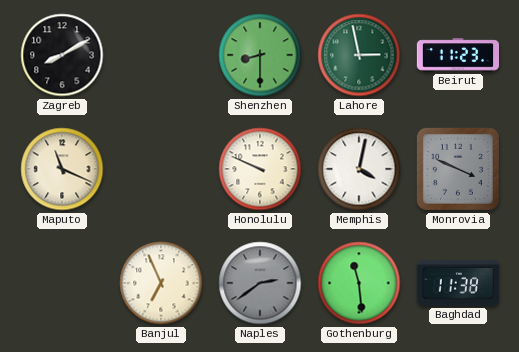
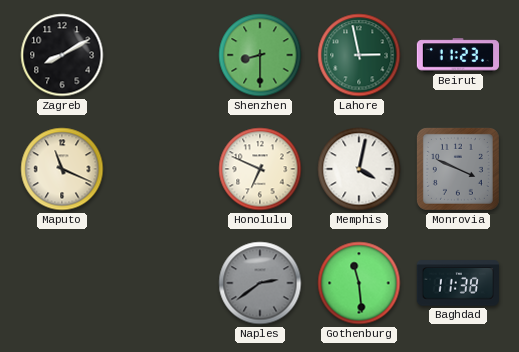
Honolulu: 9:49 -> 6:49 (260, 169)
Banjul: 6:56 -> none (161, 283)
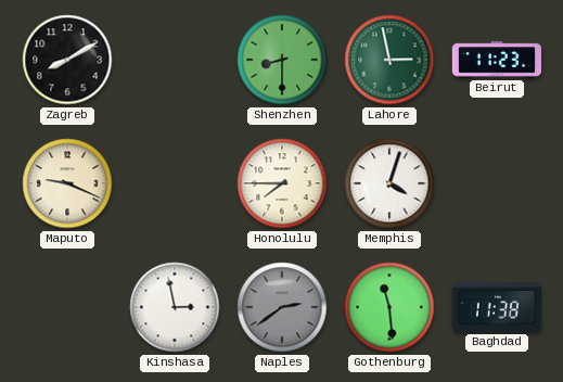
Maputo: 11:19 -> 9:19 (67, 183)
Honolulu: 6:49 -> 7:45 (282, 183)
Memphis: 4:02 -> 4:03 (389, 183)
Monrovia: 3:49 -> none (458, 169)
Kinshasa: none -> 2:58 (175, 307)
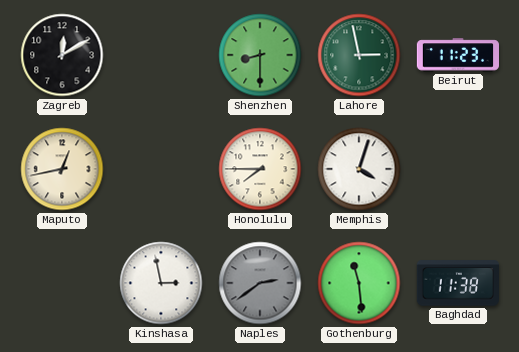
Zagreb: 8:10 -> 12:10 (62, 55)
Maputo: 9:19 -> 12:43 (62, 169)
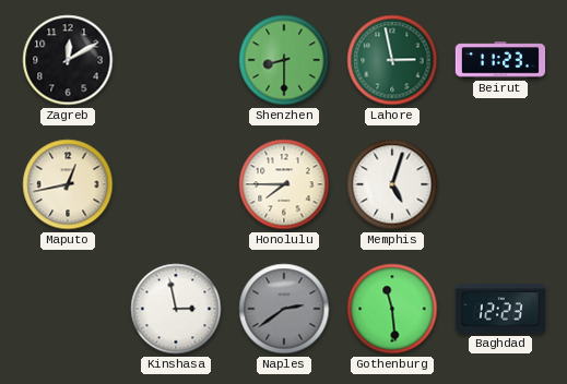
Memphis: 4:03 -> 5:03 (392, 184)
Baghdad: 11:38 -> 12:23 (499, 309)
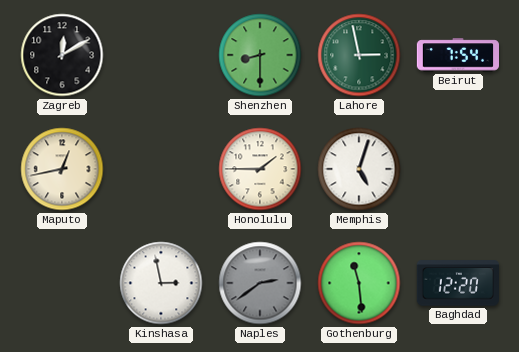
Beirut: 11:23 -> 7:54 (457, 55)
Honolulu: 7:45 -> 1:45 (260, 169)
Baghdad: 12:23 -> 12:20 (457, 283)
